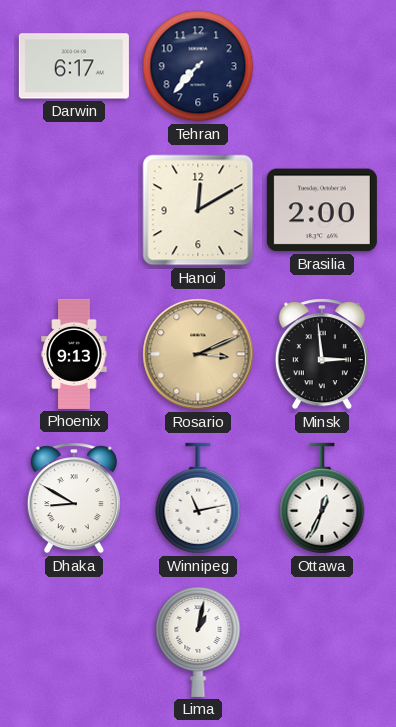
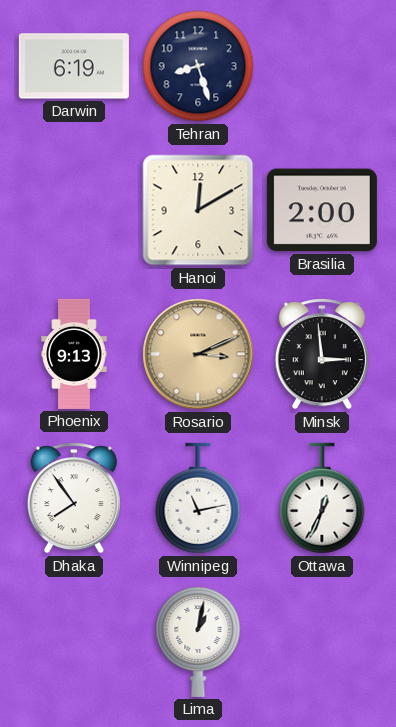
Darwin: 6:17 -> 6:19 (74, 66)
Tehran: 7:37 -> 8:27 (198, 66)
Dhaka: 8:50 -> 7:54 (74, 498)
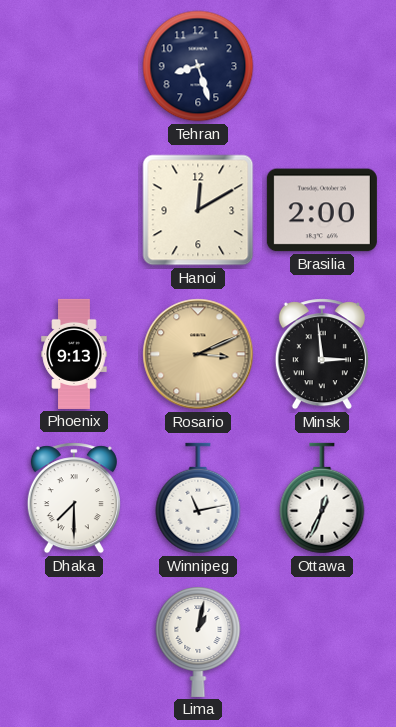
Darwin: 6:19 -> none (74, 66)
Dhaka: 7:54 -> 7:30 (74, 498)
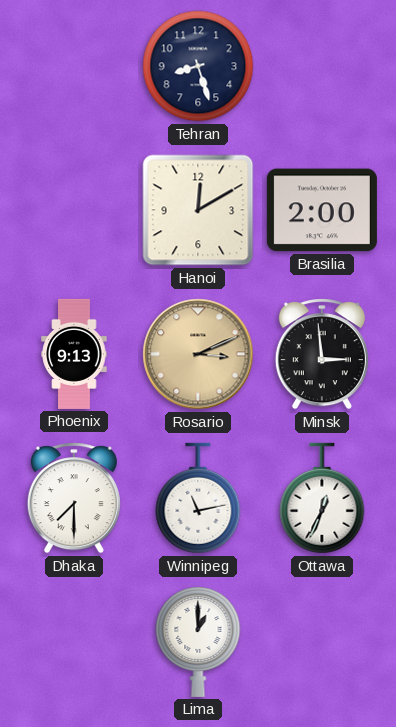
Lima: 1:02 -> 1:00 (198, 642)
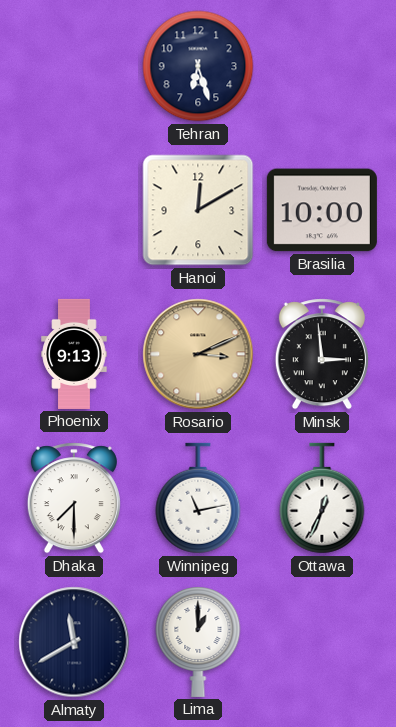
Tehran: 8:27 -> 6:27 (198, 66)
Brasilia: 2:00 -> 10:00 (322, 210)
Almaty: none -> 11:40 (74, 642)
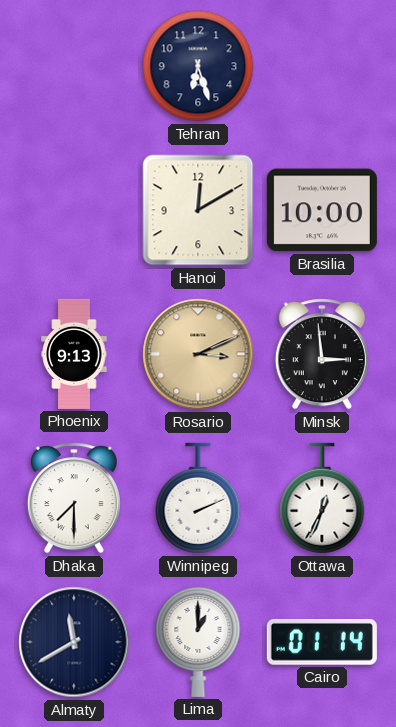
Winnipeg: 11:13 -> 2:11 (198, 498)
Cairo: none -> 01:14 (322, 642)
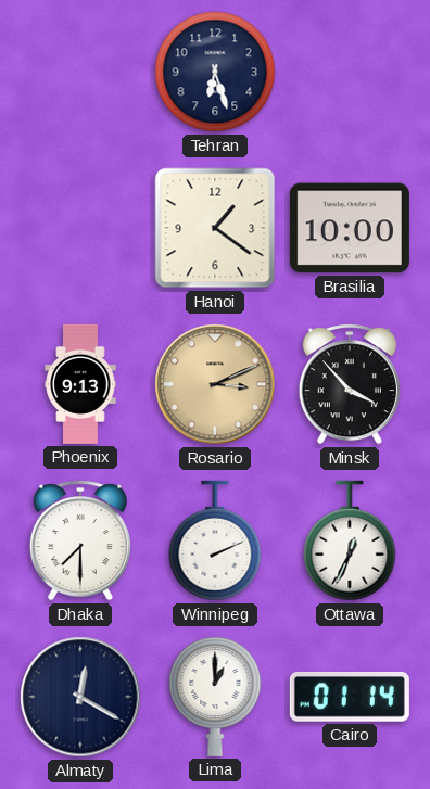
Hanoi: 12:10 -> 1:21 (215, 228)
Minsk: 2:59 -> 3:53 (350, 384)
Almaty: 11:40 -> 12:20 (80, 697)
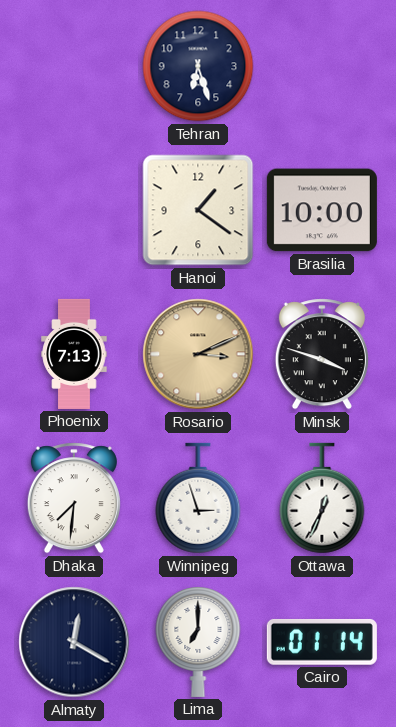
Phoenix: 9:13 -> 7:13 (74, 354)
Minsk: 3:53 -> 3:48 (322, 354)
Dhaka: 7:30 -> 7:31 (74, 498)
Winnipeg: 2:11 -> 2:57 (198, 498)
Lima: 1:00 -> 7:00 (198, 642)
